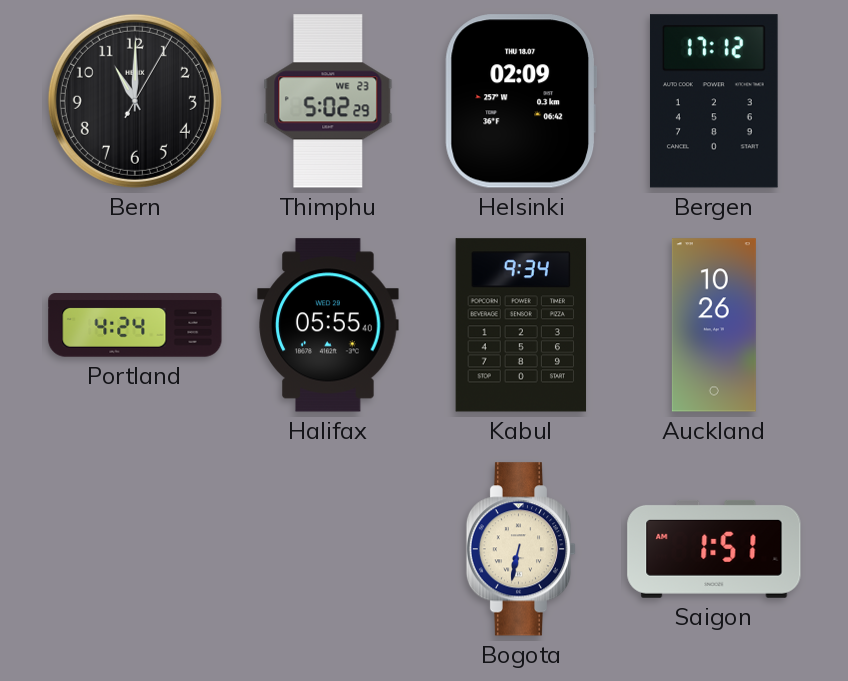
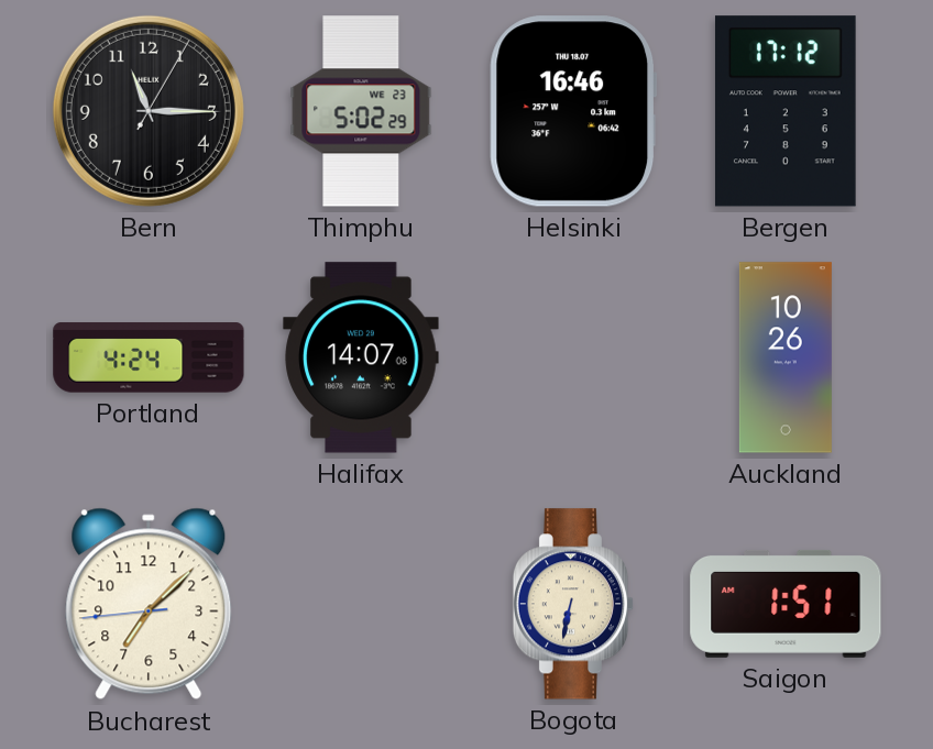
Bern: 11:00 -> 11:15 (149, 111)
Helsinki: 02:09 -> 16:46 (573, 111)
Halifax: 05:55 -> 14:07 (361, 357)
Kabul: 9:34 -> none (521, 325)
Bucharest: none -> 7:07 (149, 604)
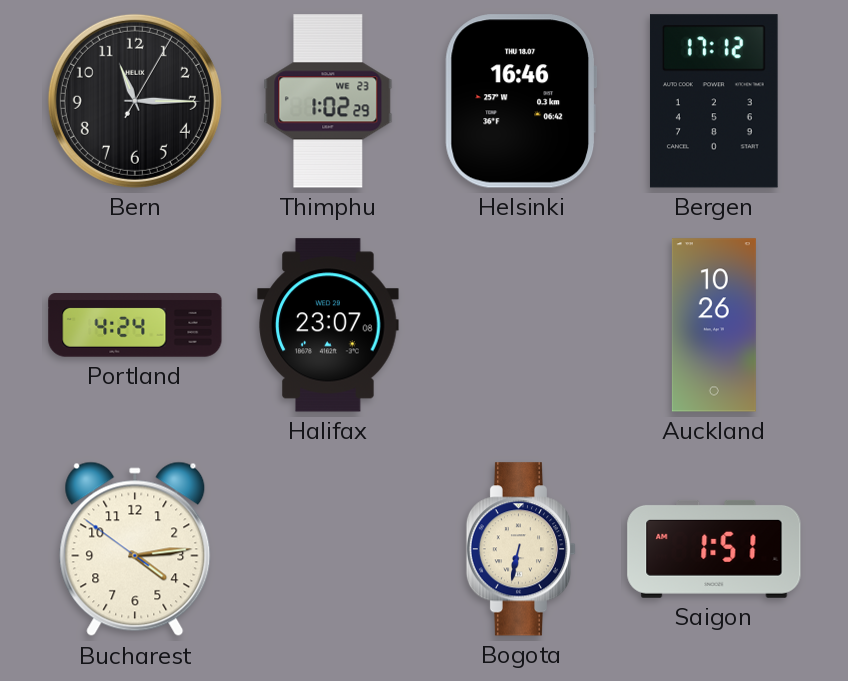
Thimphu: 5:02 -> 1:02 (328, 101)
Halifax: 14:07 -> 23:07 (328, 325)
Bucharest: 7:07 -> 4:13 (135, 549)
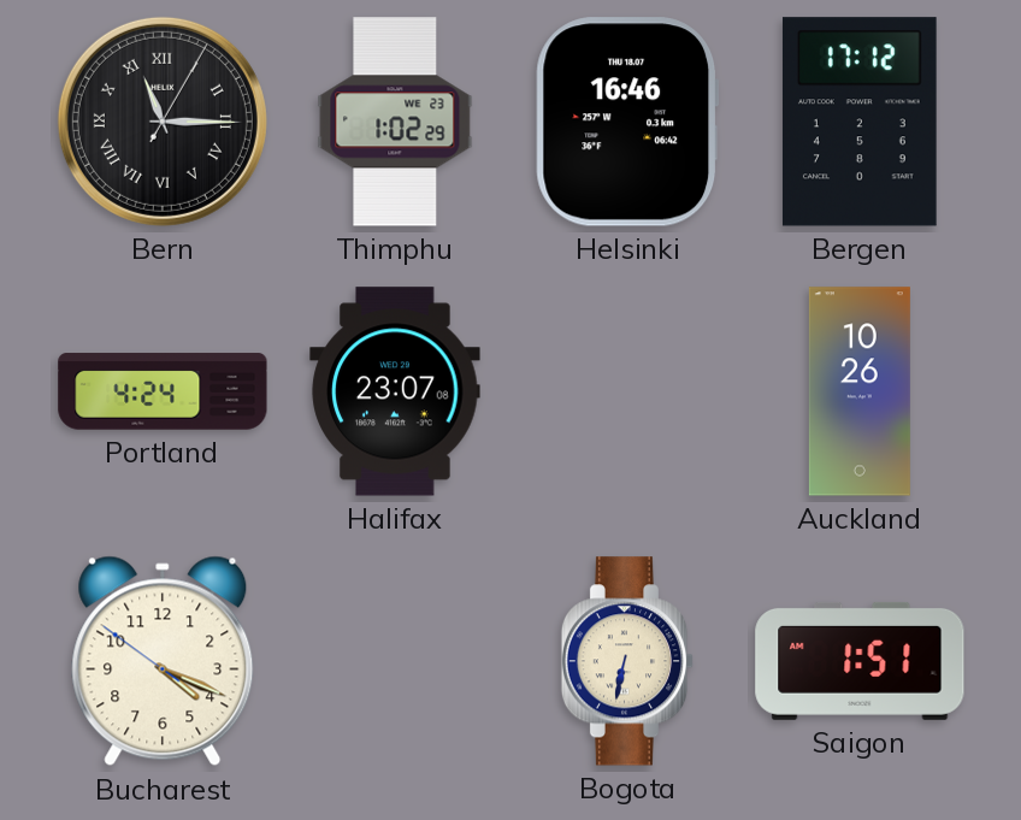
Bern numerals: Arabic -> Roman (163, 122)
Bucharest: 4:13 -> 4:18 (163, 661)
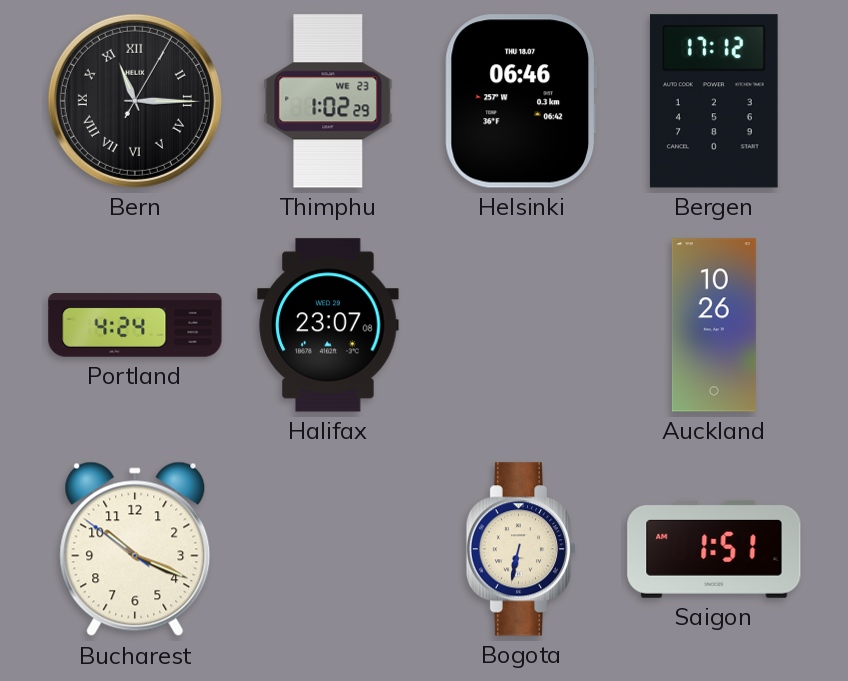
Helsinki: 16:46 -> 06:46 (521, 101)
Bucharest: 4:18 -> 10:18 (135, 549)
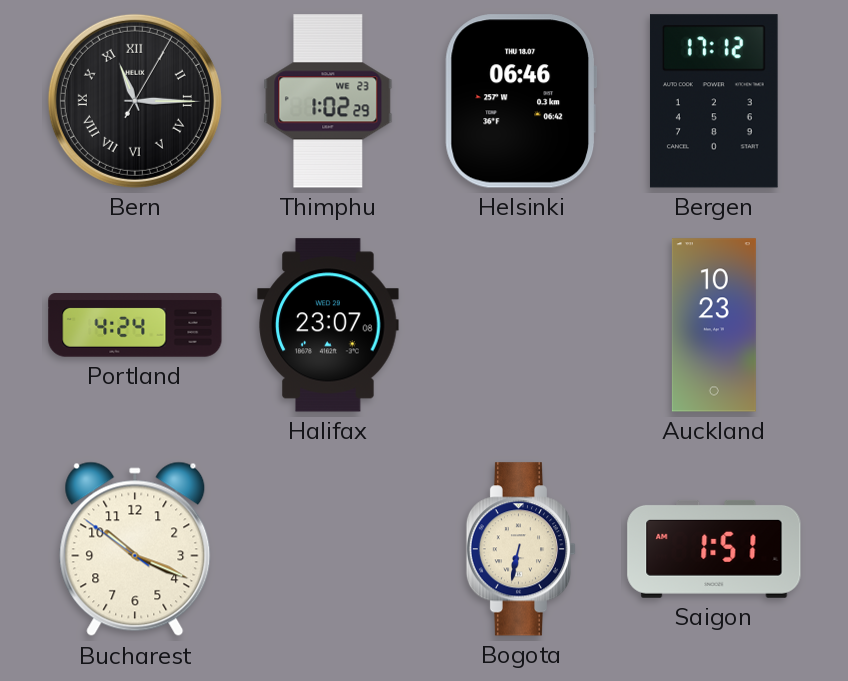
Auckland: 10:26 -> 10:23 (714, 325)
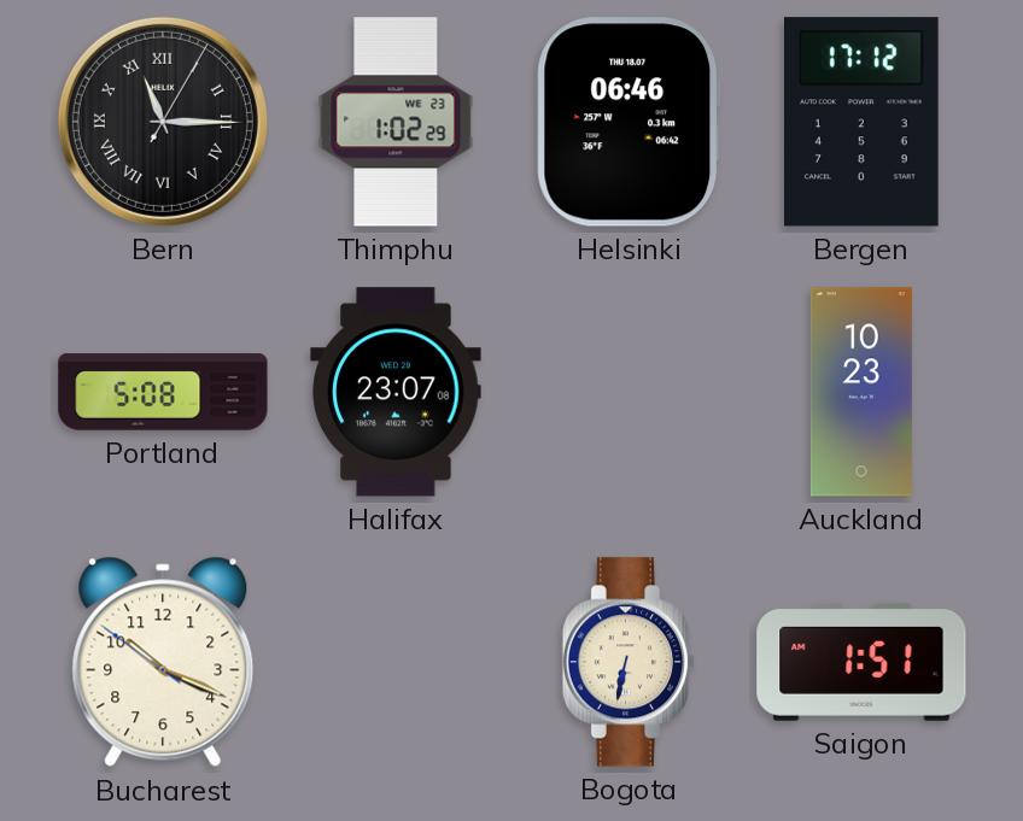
Portland: 4:24 -> 5:08 (163, 392)
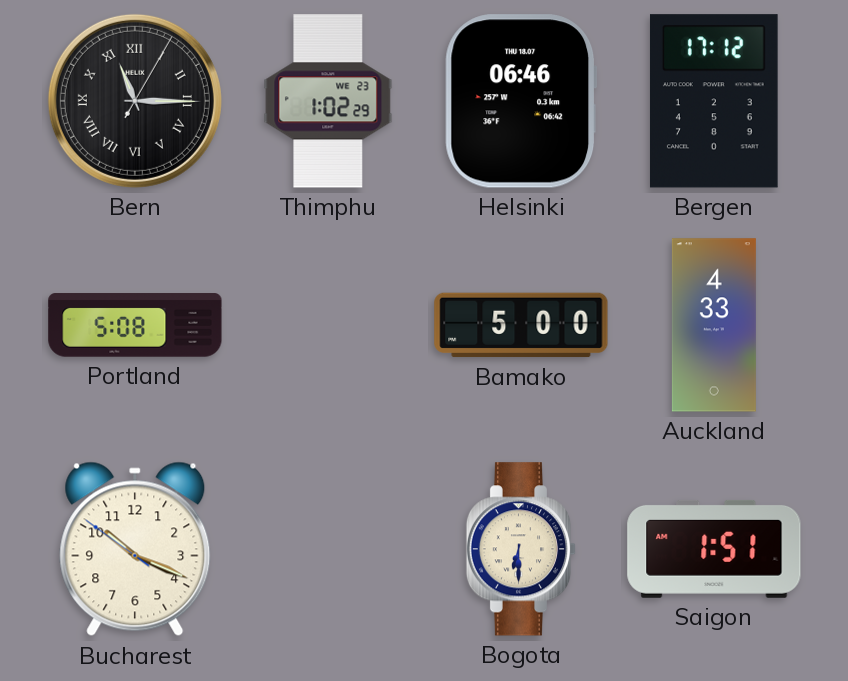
Halifax: 23:07 -> none (396, 392)
Bamako: none -> 5:00 (521, 325)
Auckland: 10:23 -> 4:33 (714, 325)
Bogota: 6:32 -> 6:30 (521, 549)
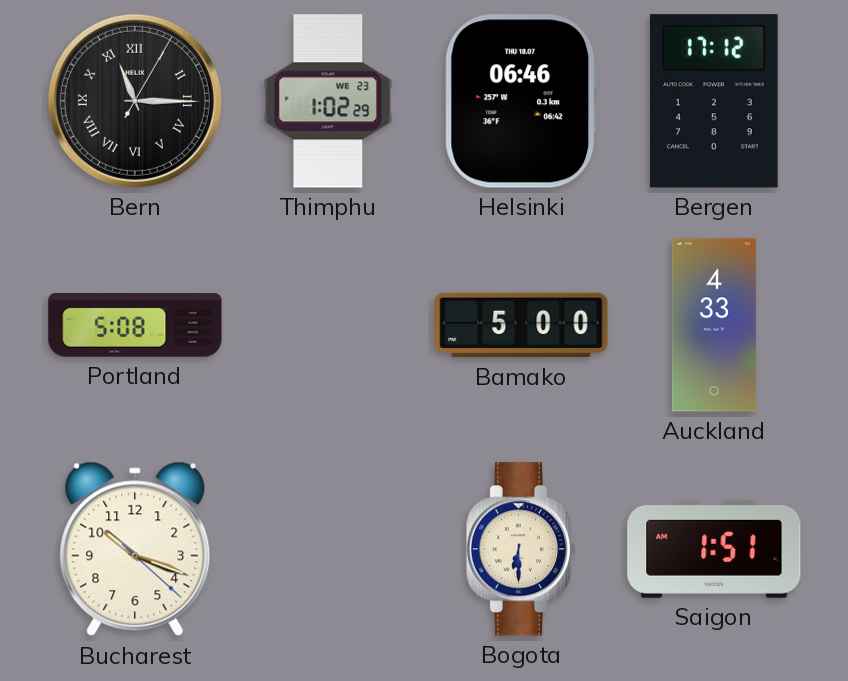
Bucharest: 10:18:51 -> 10:18:22 (135, 549)
